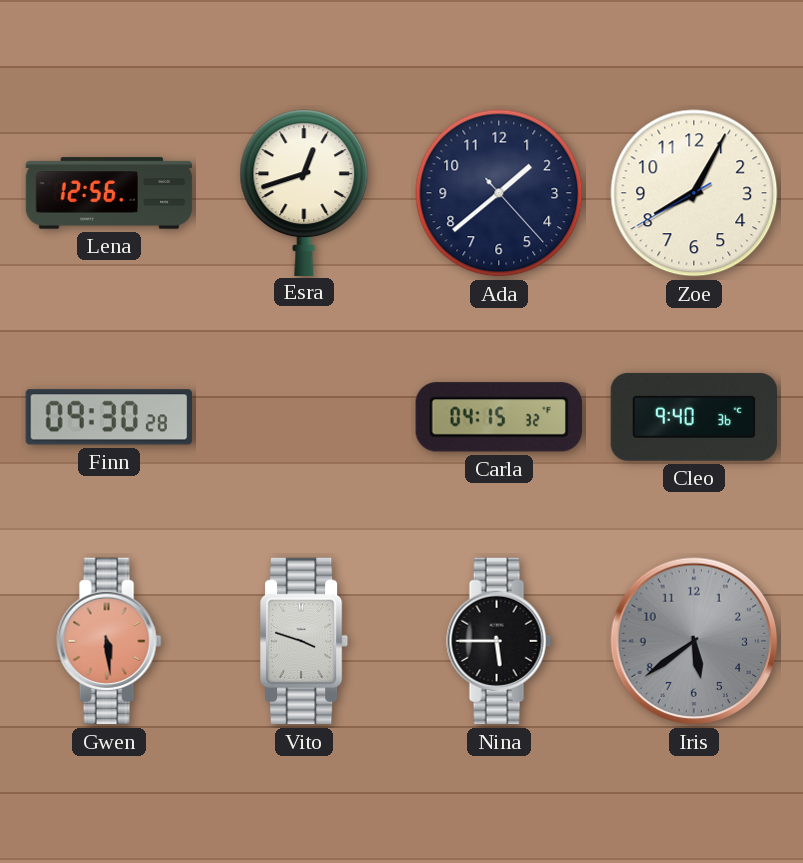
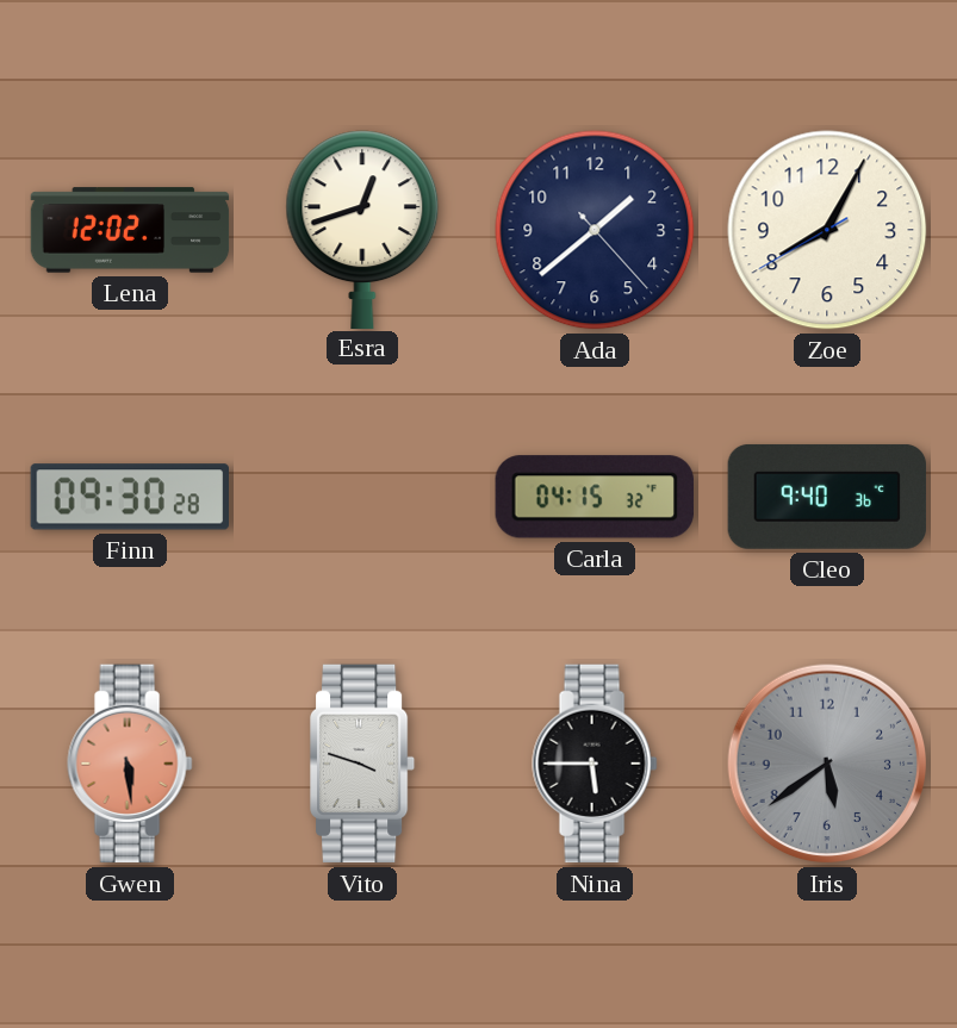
Lena: 12:56 -> 12:02 (130, 230)
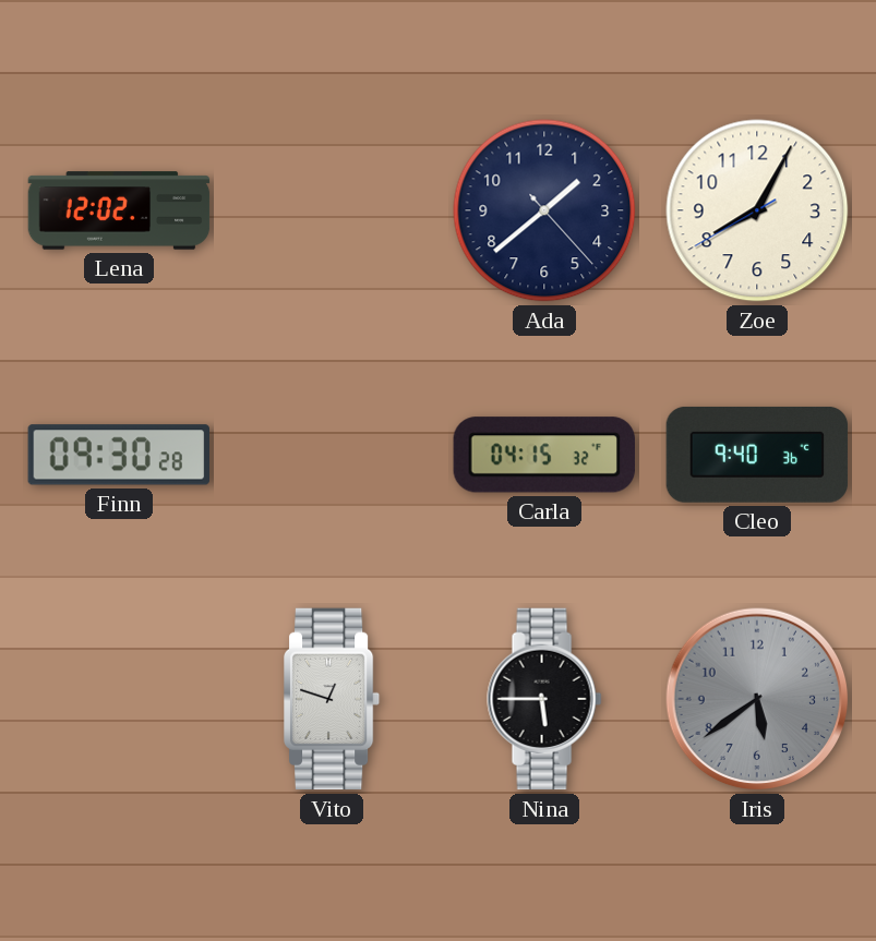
Esra: 12:42 -> none (362, 229)
Gwen: 5:29 -> none (130, 764)
Vito: 3:48 -> 12:48 (332, 699)
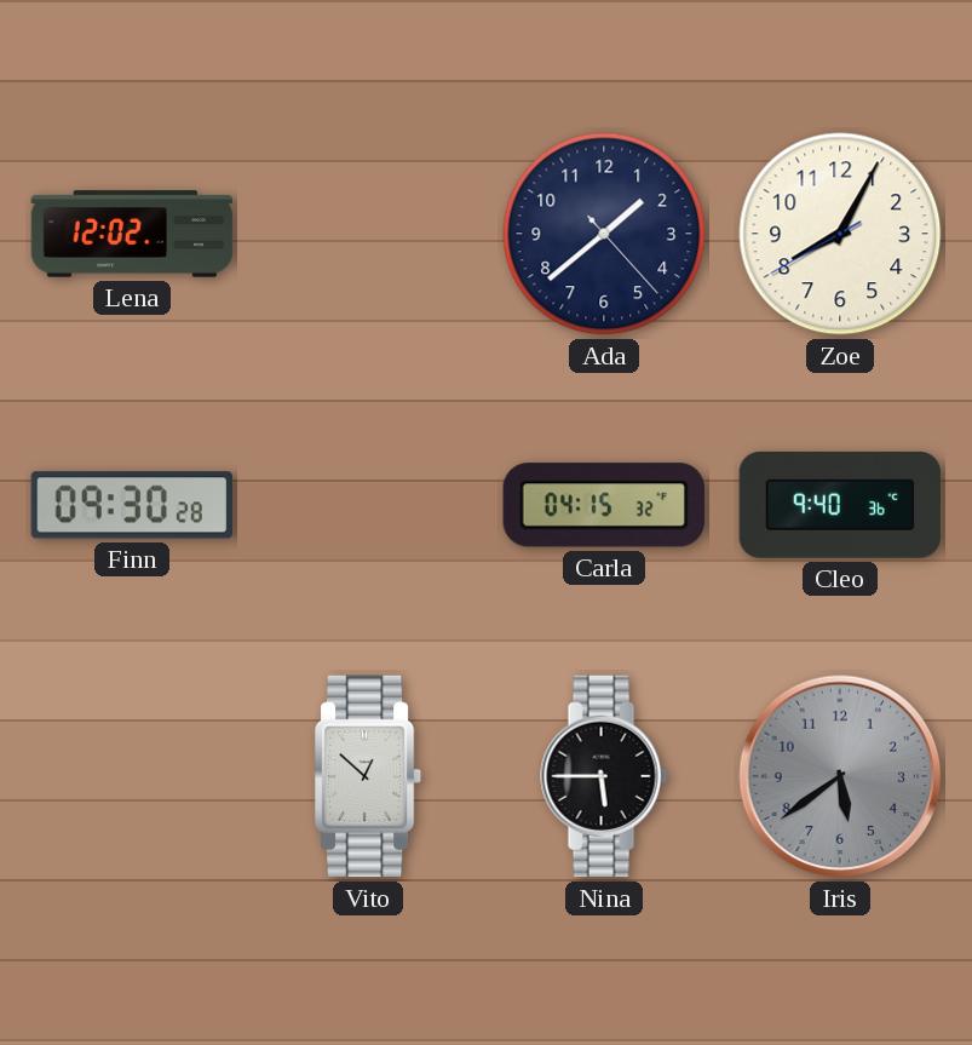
Vito: 12:48 -> 12:52 (368, 776)
